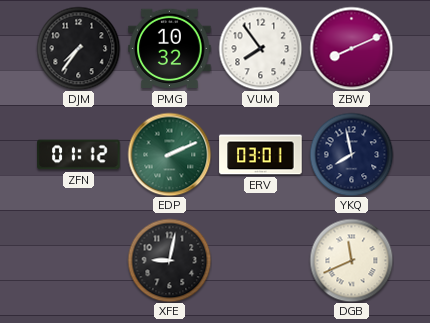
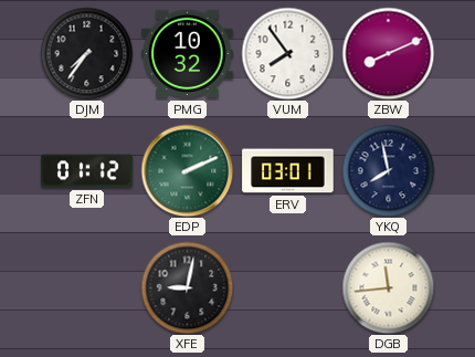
DGB: 11:41 -> 11:44 (388, 287)
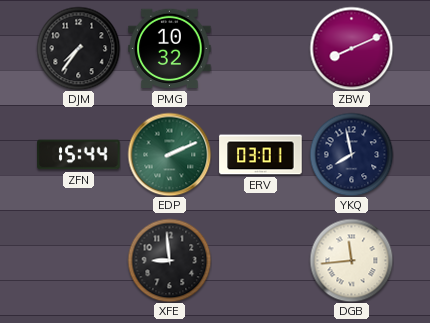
VUM: 7:54 -> none (287, 53)
ZFN: 01:12 -> 15:44 (79, 155)
XFE: 9:02 -> 8:59 (169, 260)
